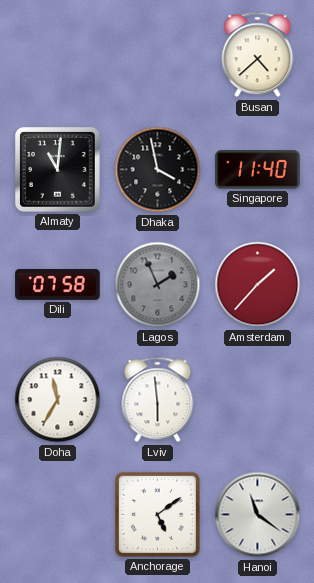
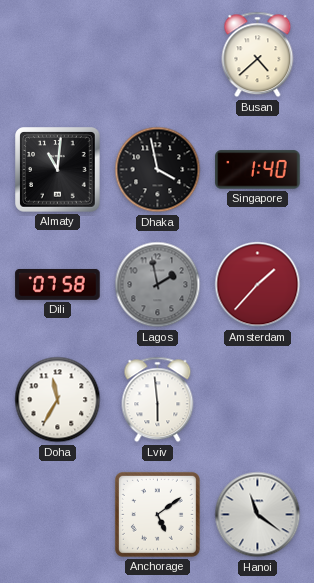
Singapore: 11:40 -> 1:40 (258, 170)
Lagos: 1:56 -> 1:58 (158, 285)
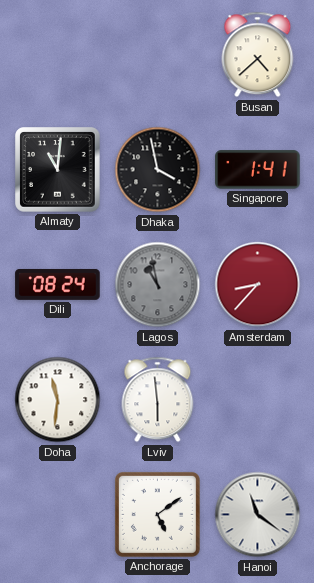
Singapore: 1:40 -> 1:41 (258, 170)
Dili: 07:58 -> 08:24 (58, 285)
Lagos: 1:58 -> 10:58 (158, 285)
Amsterdam: 1:37 -> 8:37 (258, 285)
Doha: 11:35 -> 11:31 (58, 400)
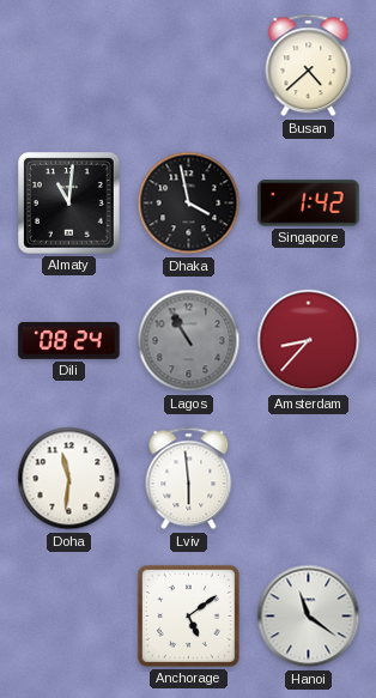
Singapore: 1:41 -> 1:42 (309, 204)
Lagos: 10:58 -> 10:55 (189, 341)
